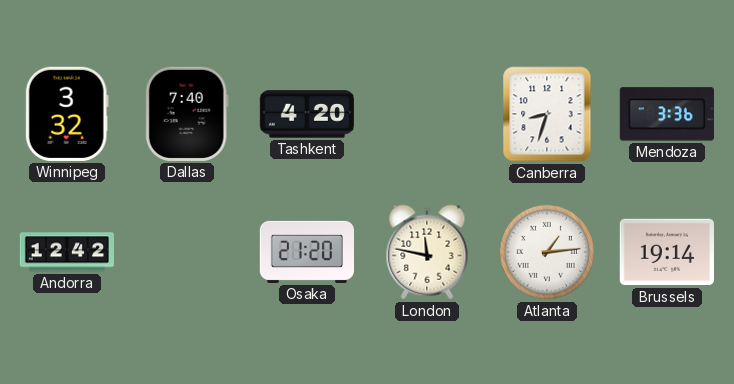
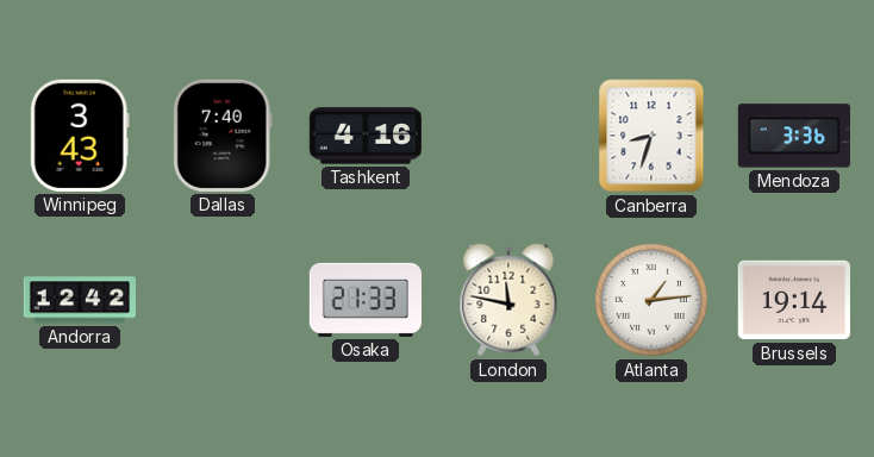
Winnipeg: 3:32 -> 3:43 (80, 136)
Tashkent: 4:20 -> 4:16 (366, 136)
Osaka: 21:20 -> 21:33 (364, 300)
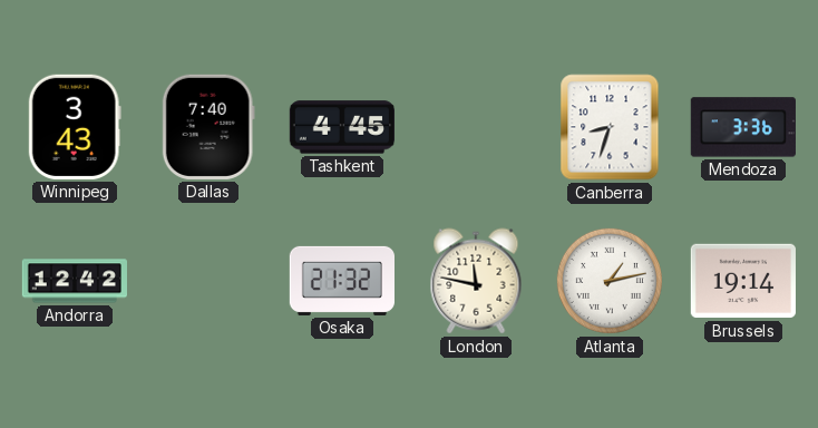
Tashkent: 4:16 -> 4:45 (342, 127)
Osaka: 21:33 -> 21:32 (341, 281)
Atlanta: 1:14 -> 1:13 (610, 281)
